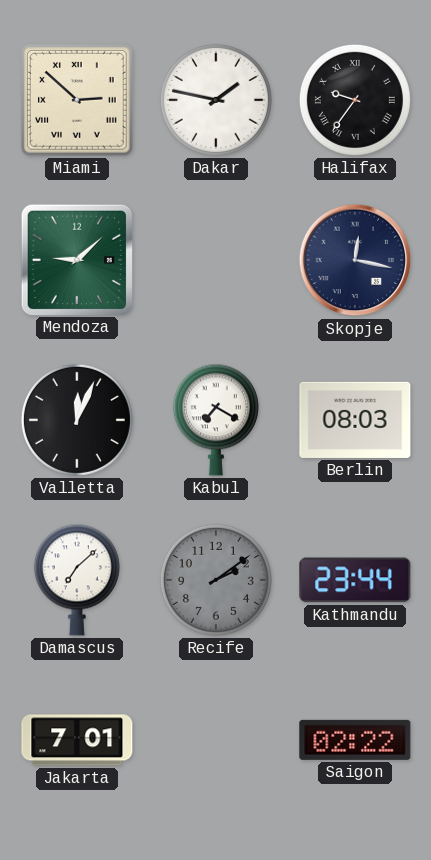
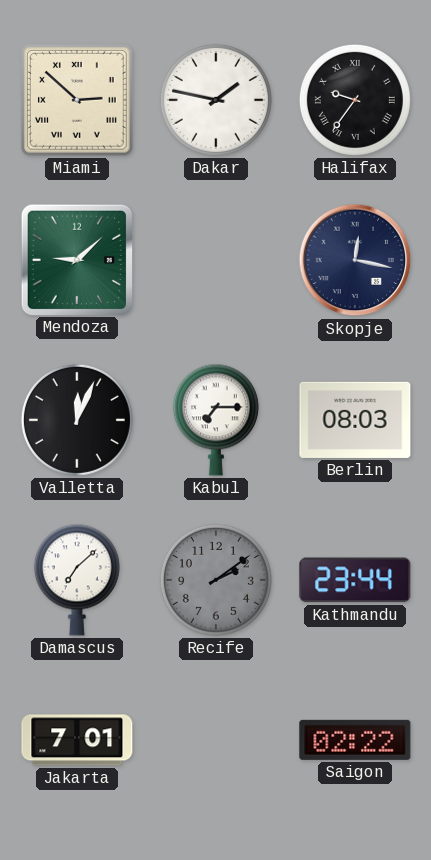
Kabul: 7:20 -> 7:15 (216, 420)
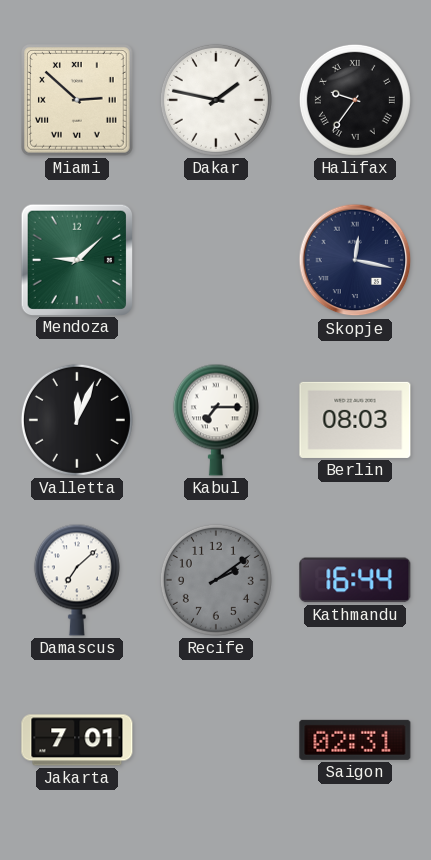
Kathmandu: 23:44 -> 16:44 (355, 580)
Saigon: 02:22 -> 02:31 (355, 740)
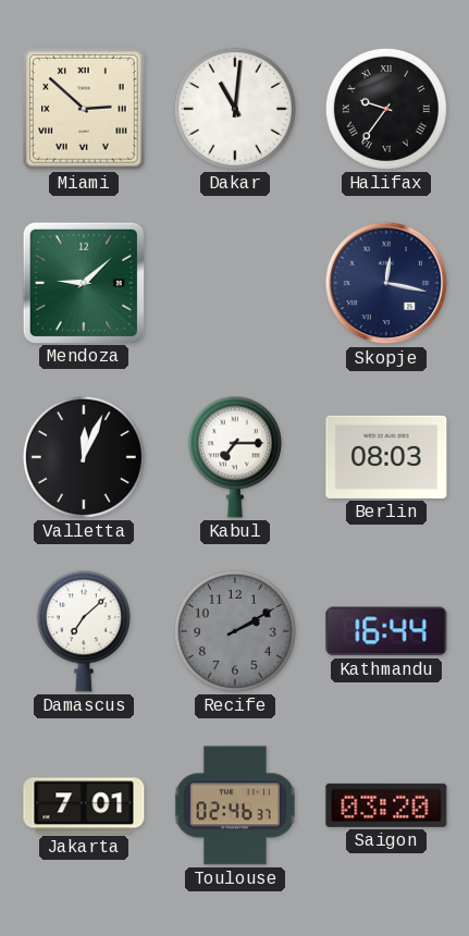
Dakar: 1:47 -> 11:01 (235, 109)
Recife: 2:09 -> 2:10 (235, 631)
Toulouse: none -> 02:46 (235, 805)
Saigon: 02:31 -> 03:20 (386, 805)
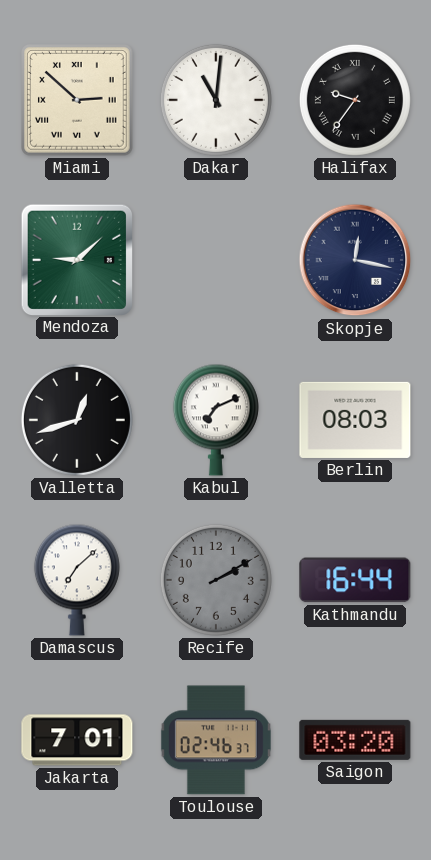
Valletta: 12:04 -> 12:42 (77, 420)
Kabul: 7:15 -> 7:11 (216, 420)
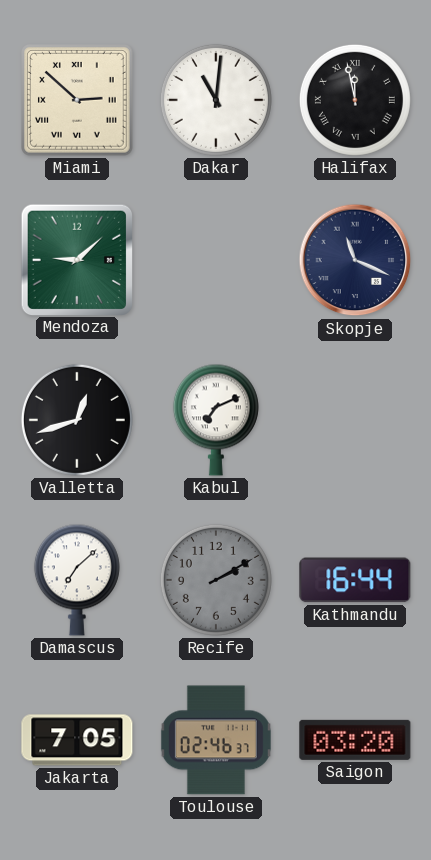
Halifax: 9:36 -> 11:58 (355, 100)
Skopje: 12:17 -> 11:19 (355, 260)
Berlin: 08:03 -> none (355, 420)
Jakarta: 7:01 -> 7:05 (77, 740)
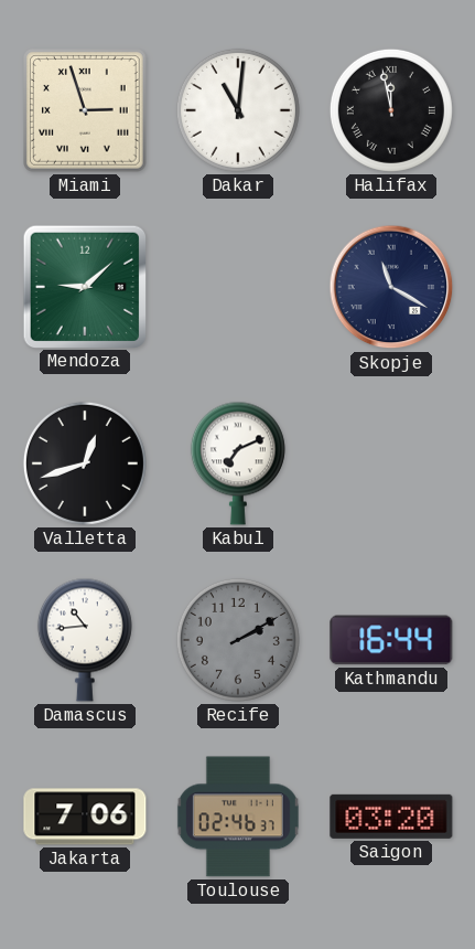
Miami: 2:52 -> 2:57 (86, 111)
Skopje: 11:19 -> 11:20 (391, 287)
Damascus: 7:08 -> 10:44 (85, 640)
Jakarta: 7:05 -> 7:06 (85, 817)
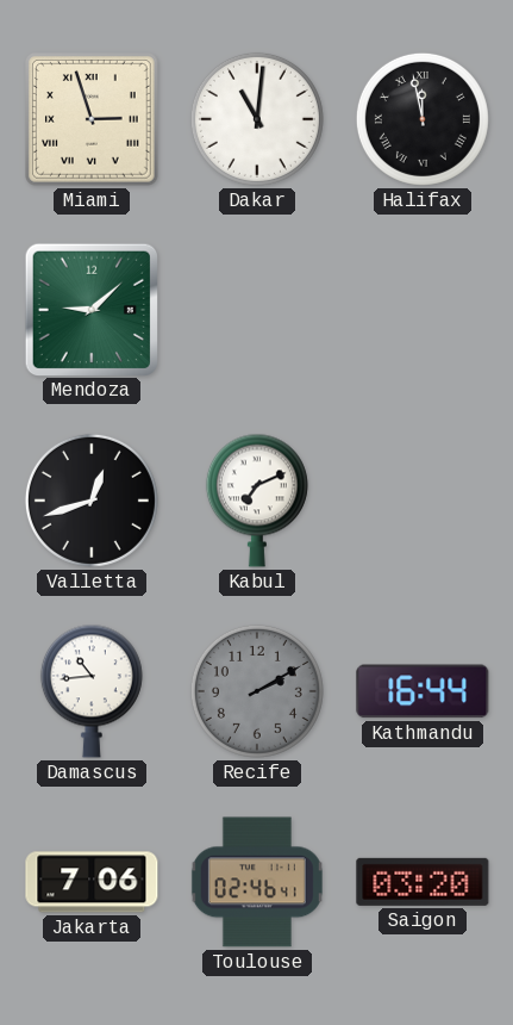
Skopje: 11:20 -> none (391, 287)
Toulouse: 02:46:37 -> 02:46:41 (257, 882)
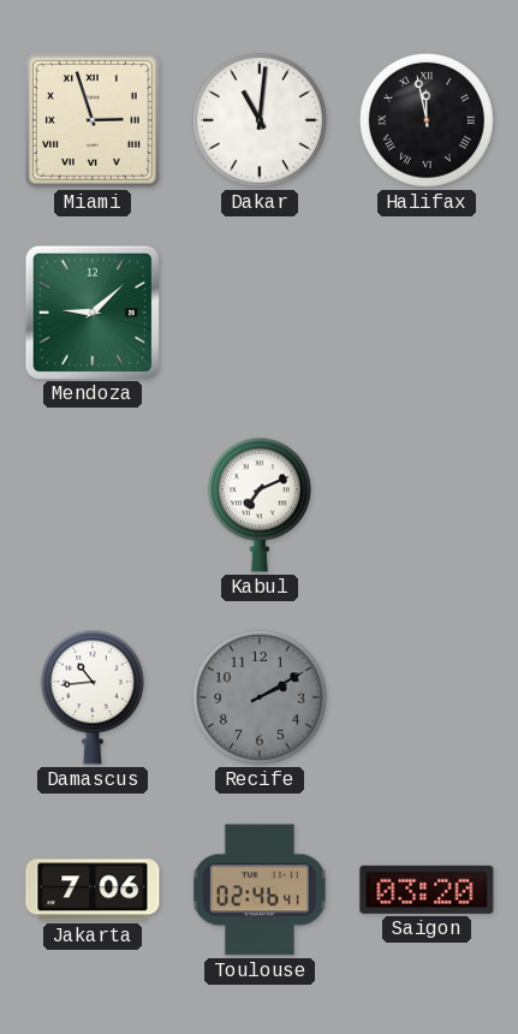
Valletta: 12:42 -> none (92, 501)
Kathmandu: 16:44 -> none (423, 691)
